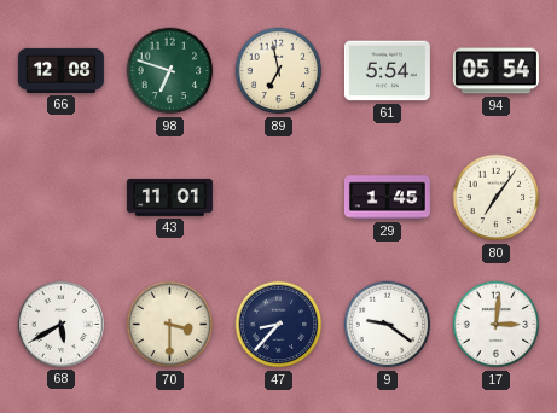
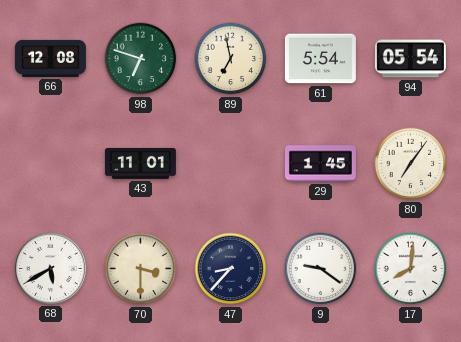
17: 3:01 -> 8:01 (411, 269)
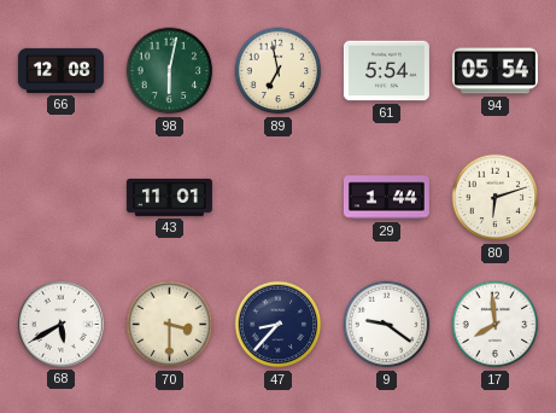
98: 6:48 -> 6:02 (170, 71)
29: 1:45 -> 1:44 (386, 198)
80: 7:06 -> 6:12 (496, 198)
17: 8:01 -> 7:59 (496, 325)
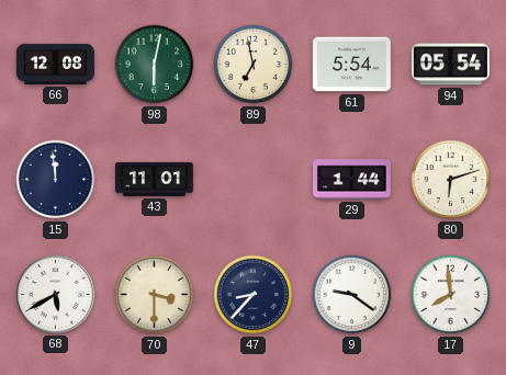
15: none -> 11:59 (56, 180)
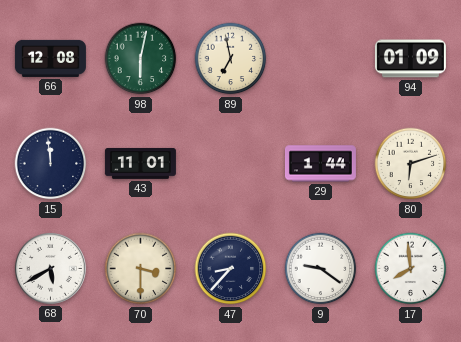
61: 5:54 -> none (351, 65)
94: 05:54 -> 01:09 (410, 59)
